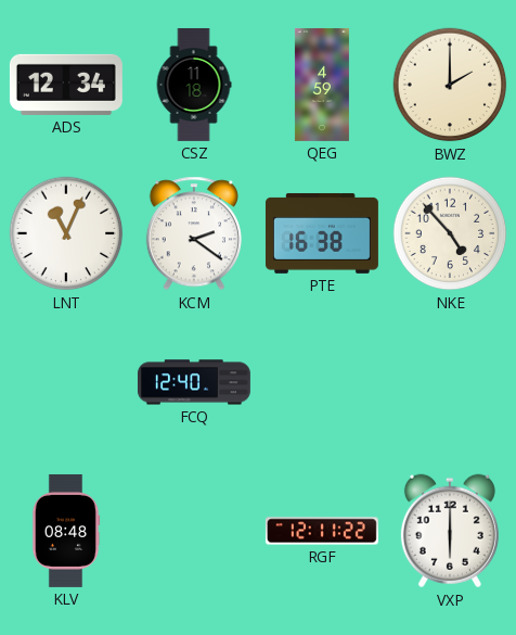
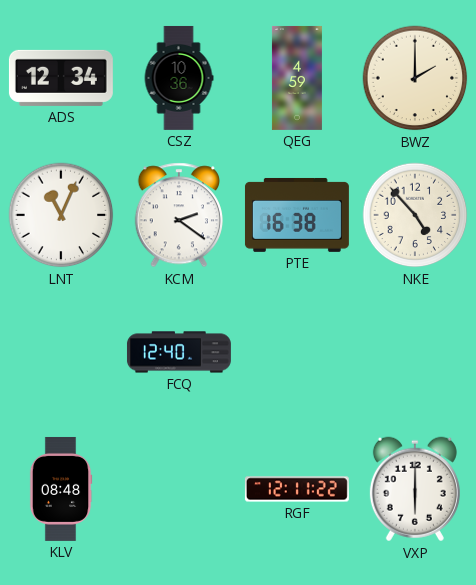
CSZ: 11:18 -> 10:36 (179, 78)
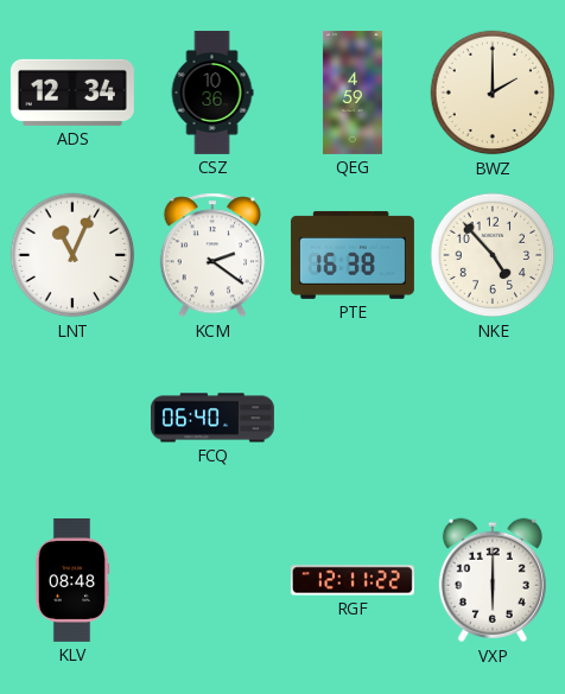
FCQ: 12:40 -> 06:40 (212, 418)
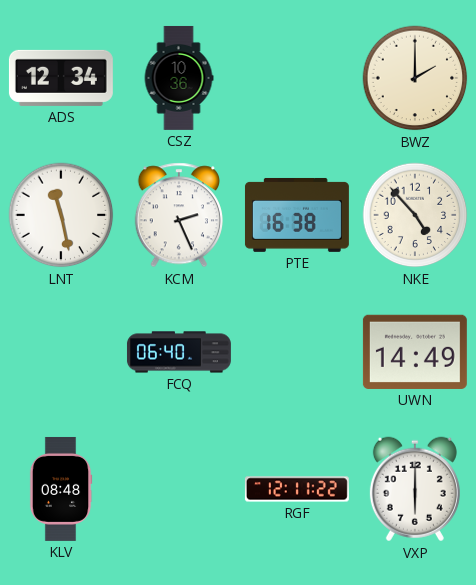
QEG: 4:59 -> none (353, 93)
LNT: 11:04 -> 11:28 (61, 215)
KCM: 2:21 -> 2:26 (179, 215)
UWN: none -> 14:49 (415, 352)
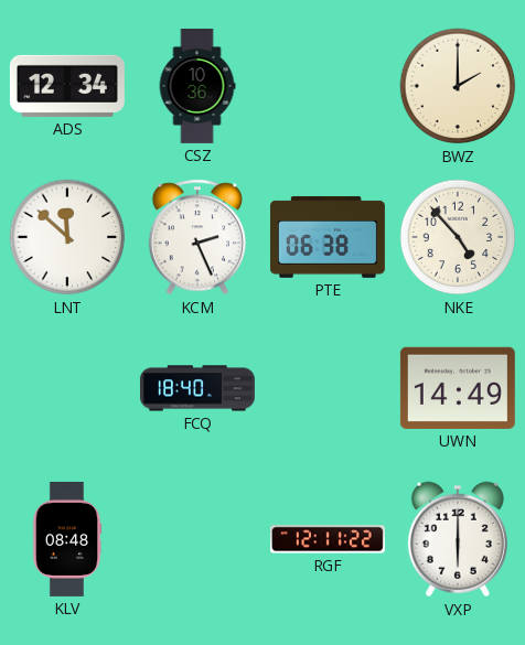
LNT: 11:28 -> 11:52 (67, 237)
PTE: 16:38 -> 06:38 (328, 237)
FCQ: 06:40 -> 18:40 (197, 388)
